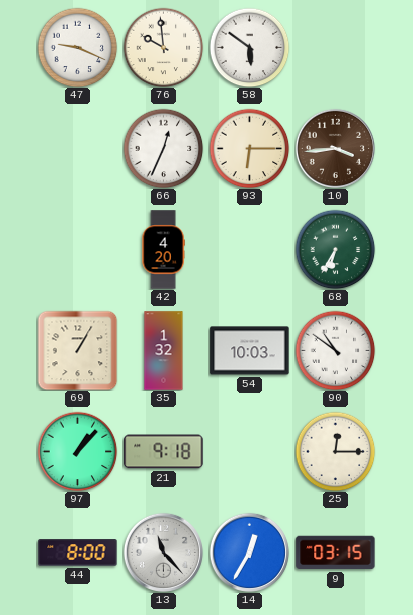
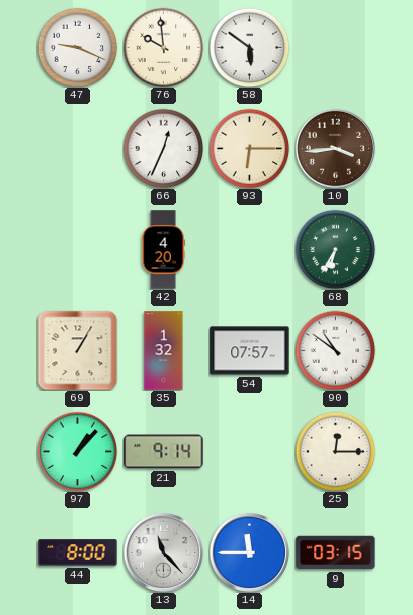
54: 10:03 -> 07:57 (250, 351)
21: 9:18 -> 9:14 (164, 452)
14: 12:35 -> 11:45 (249, 552)
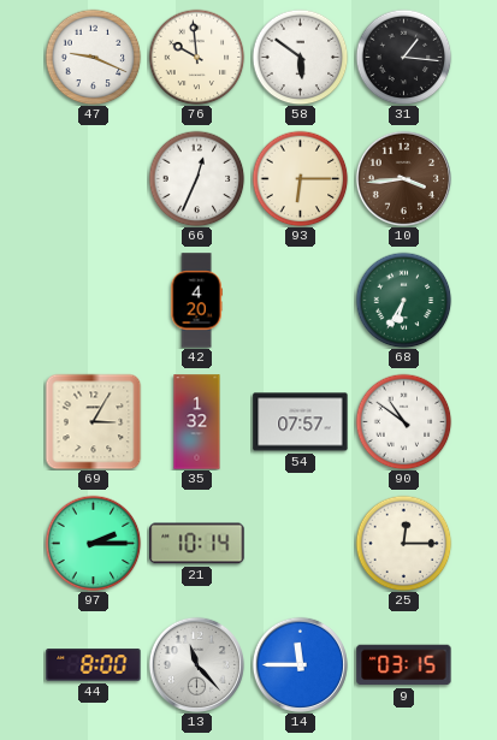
31: none -> 1:16 (403, 57)
69: 1:05 -> 3:05 (93, 421)
97: 1:07 -> 2:15 (93, 543)
21: 9:14 -> 10:14 (197, 544)
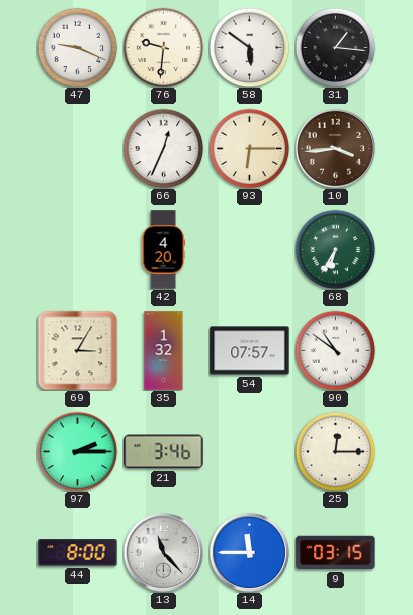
76: 9:59 -> 9:31 (163, 47)
21: 10:14 -> 3:46 (164, 452)
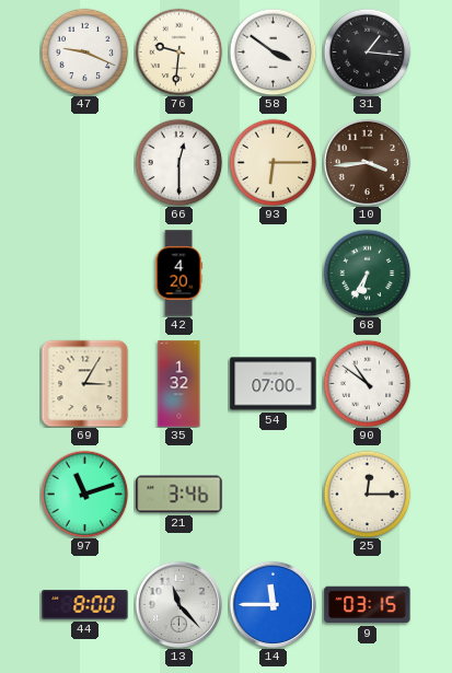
58: 5:51 -> 3:51 (273, 51)
66: 12:34 -> 12:30 (178, 162)
54: 07:57 -> 07:00 (274, 384)
97: 2:15 -> 11:12 (84, 494)
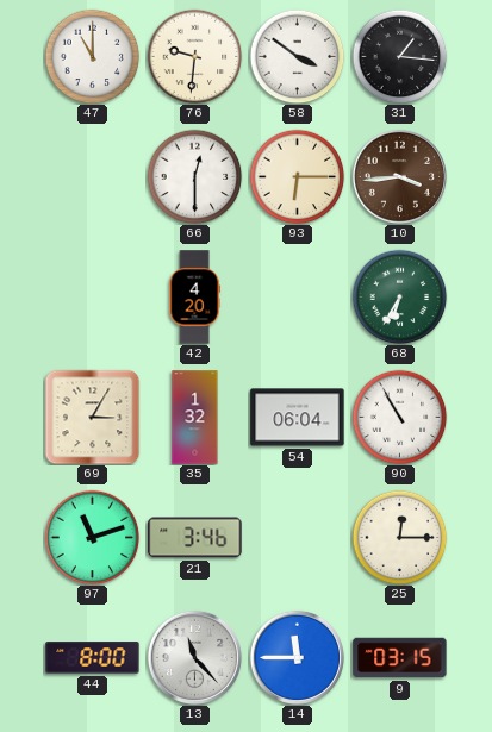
47: 9:19 -> 11:00 (92, 56)
54: 07:00 -> 06:04 (298, 418)
90: 10:51 -> 10:55 (399, 417)
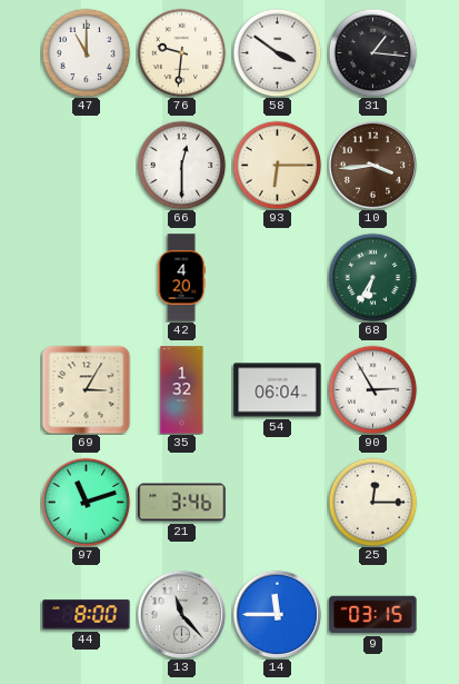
90: 10:55 -> 2:55 (372, 389)
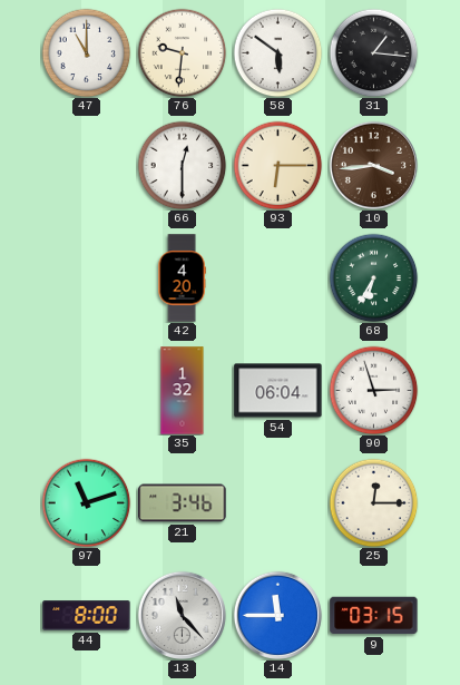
58: 3:51 -> 5:51 (277, 52)
69: 3:05 -> none (86, 389)
90: 2:55 -> 2:57 (373, 390)
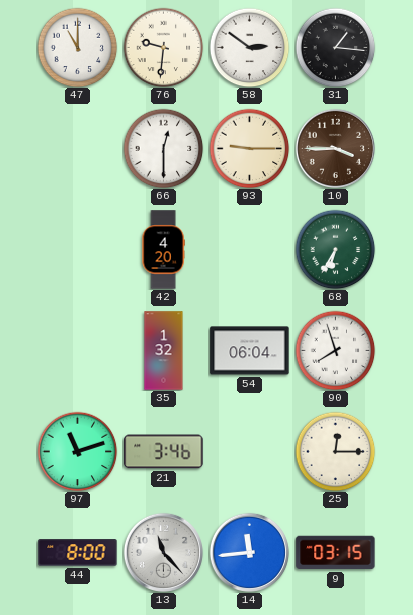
58: 5:51 -> 2:51 (249, 47)
93: 6:15 -> 9:15 (249, 148)
10: 3:44 -> 3:45 (335, 148)
90: 2:57 -> 7:57 (335, 350)
14: 11:45 -> 11:44 (249, 552)
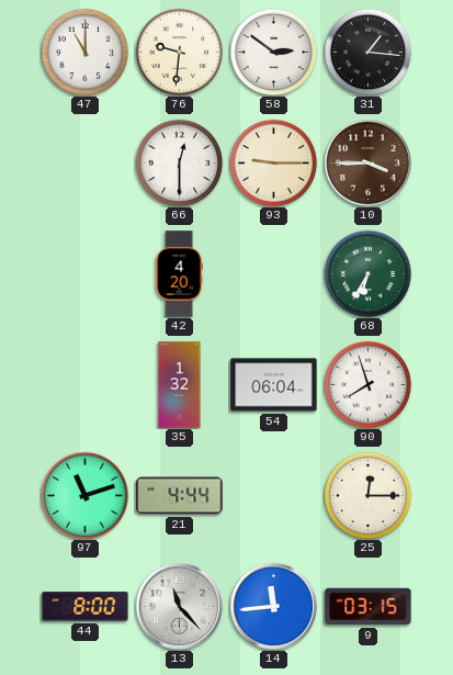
21: 3:46 -> 4:44 (180, 496)
